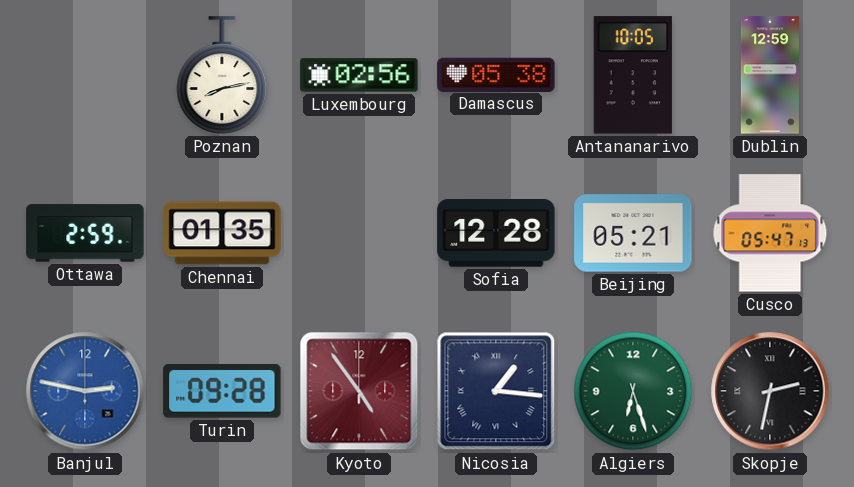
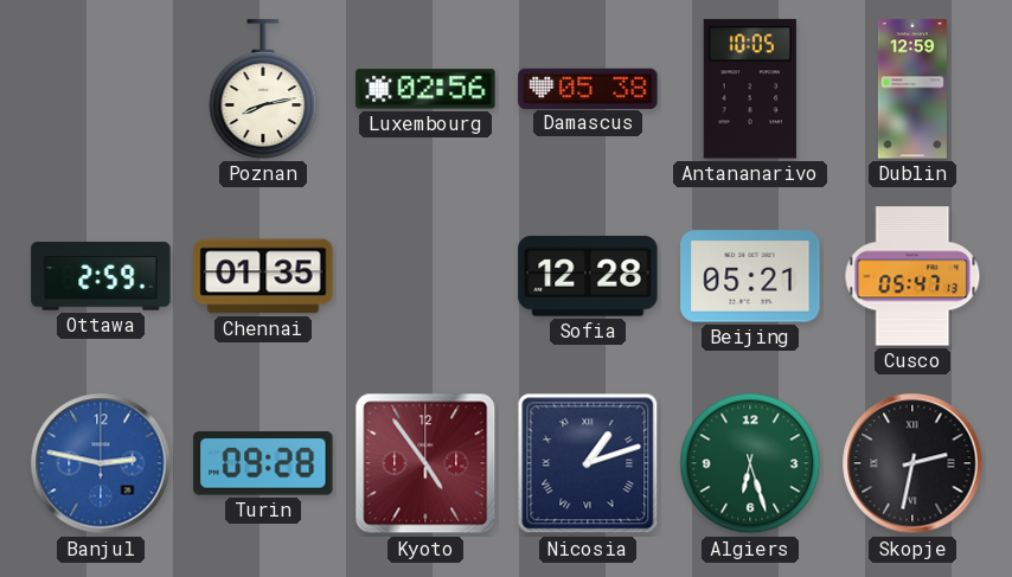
Nicosia: 1:16 -> 1:12 (588, 463)
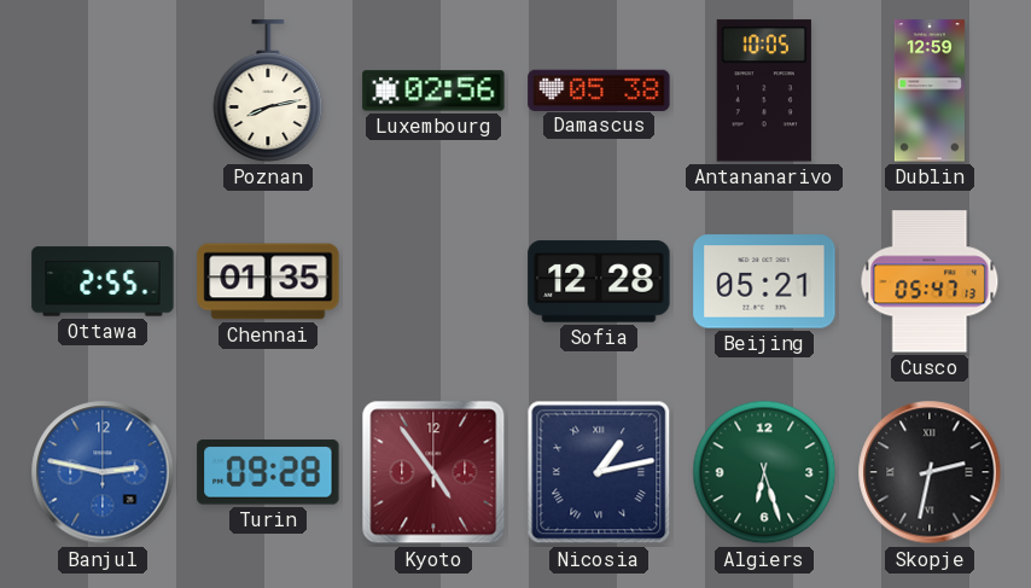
Ottawa: 2:59 -> 2:55 (103, 281)
Nicosia: 1:12 -> 1:13 (599, 472)
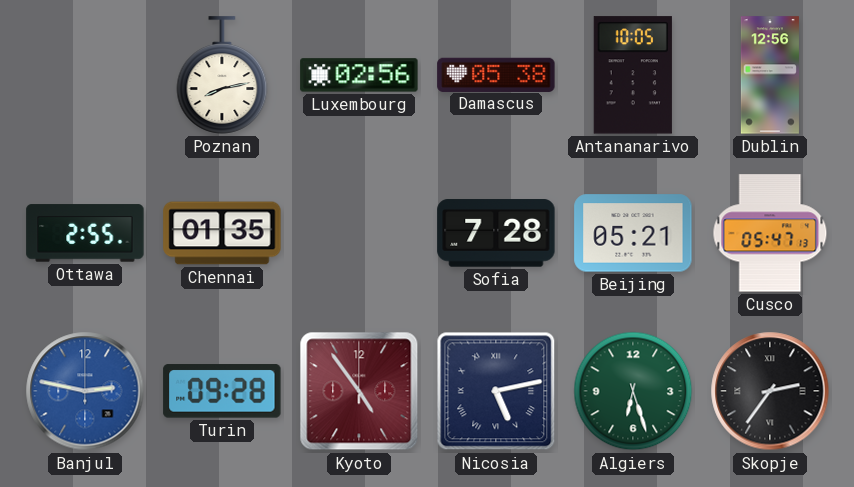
Dublin: 12:59 -> 12:56 (770, 75)
Sofia: 12:28 -> 7:28 (496, 233)
Nicosia: 1:13 -> 5:13 (496, 391)
Skopje: 2:32 -> 2:36 (770, 391)
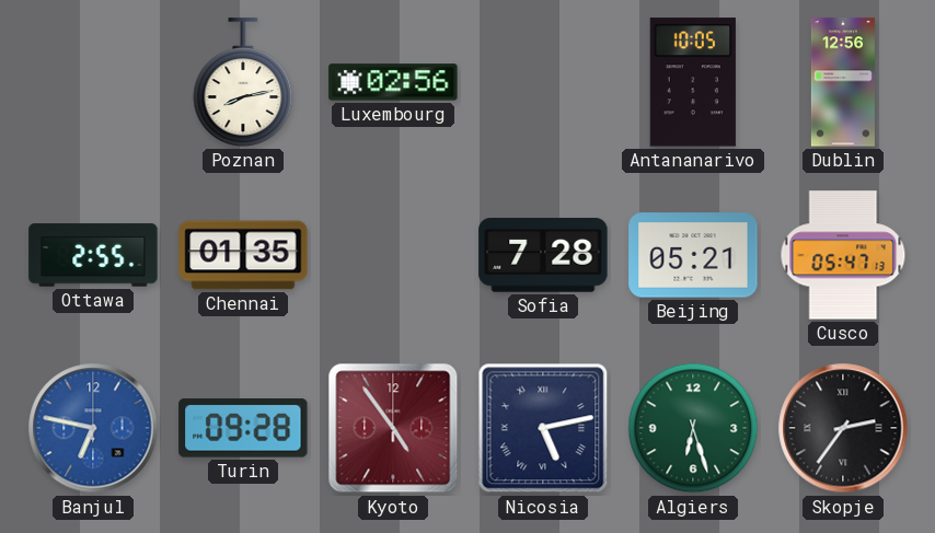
Damascus: 05:38 -> none (496, 74)
Banjul: 2:47 -> 6:47 (93, 428)
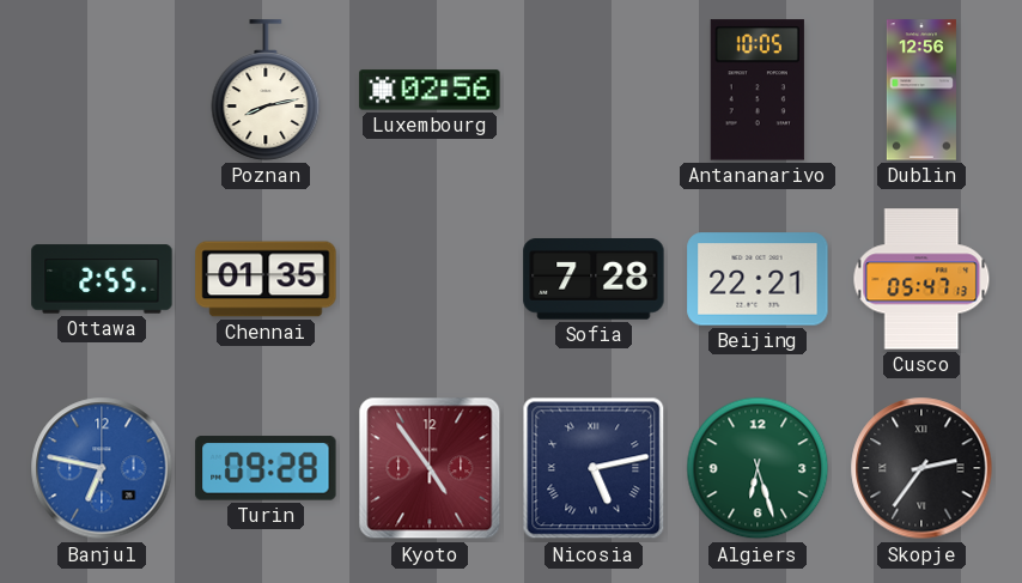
Beijing: 05:21 -> 22:21 (758, 279)
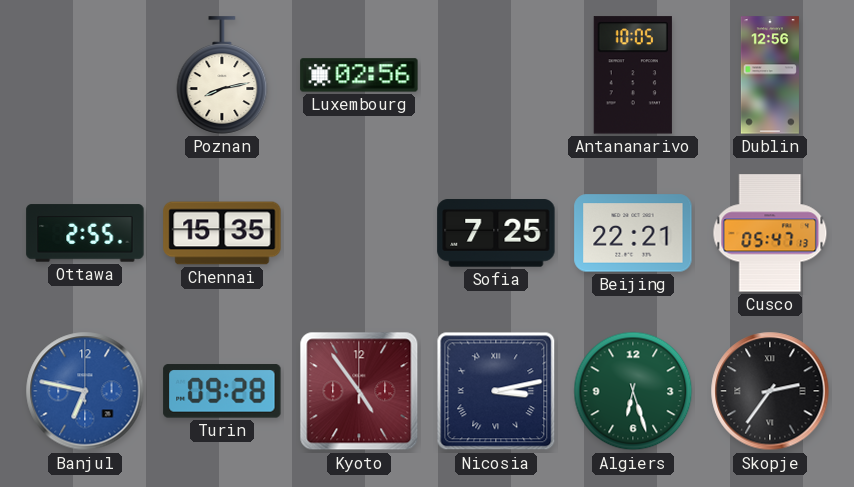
Chennai: 01:35 -> 15:35 (222, 233)
Sofia: 7:28 -> 7:25 (496, 233)
Nicosia: 5:13 -> 3:13 (496, 391)
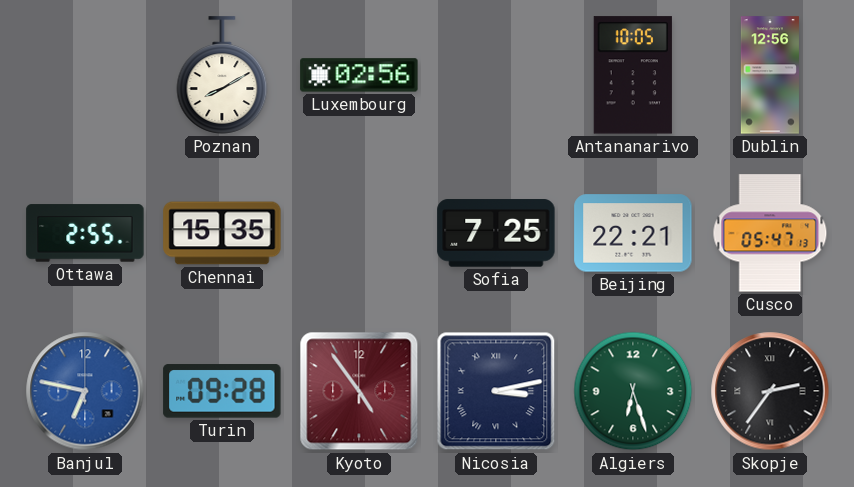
Poznan: 8:13 -> 8:10 (222, 75)
